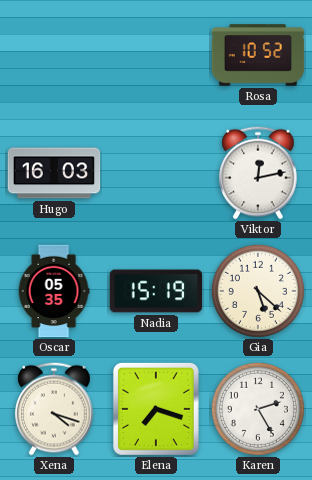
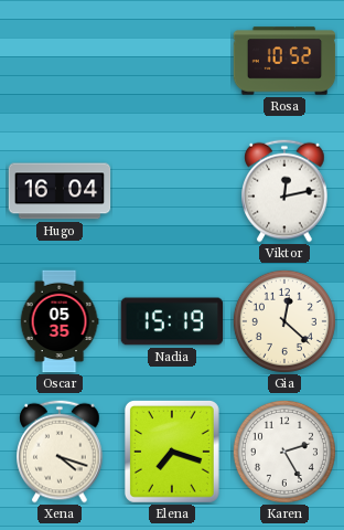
Hugo: 16:03 -> 16:04 (60, 191)
Gia: 5:22 -> 12:22 (284, 321)
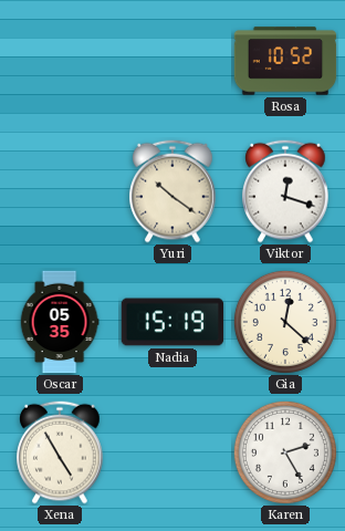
Hugo: 16:04 -> none (60, 191)
Yuri: none -> 10:21 (172, 191)
Viktor: 12:13 -> 12:18 (285, 191)
Xena: 4:18 -> 4:55 (60, 452)
Elena: 7:18 -> none (172, 452)
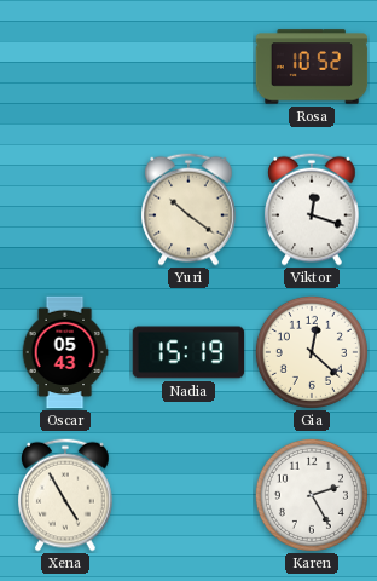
Oscar: 05:35 -> 05:43 (65, 352)
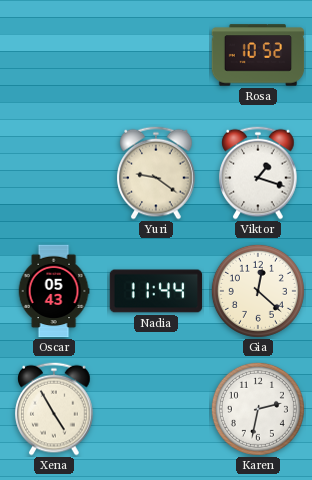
Yuri: 10:21 -> 9:21 (156, 173)
Viktor: 12:18 -> 1:18 (258, 173)
Nadia: 15:19 -> 11:44 (156, 291)
Karen: 2:25 -> 2:32 (258, 409)
